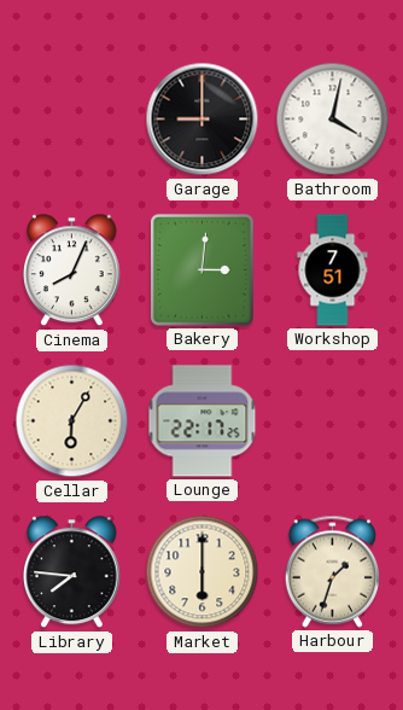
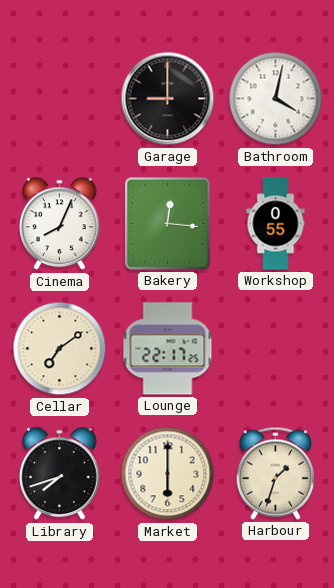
Bakery: 3:01 -> 12:16 (168, 224)
Workshop: 7:51 -> 0:55 (276, 224)
Cellar: 6:05 -> 7:09 (60, 349)
Library: 7:46 -> 7:42 (60, 474)
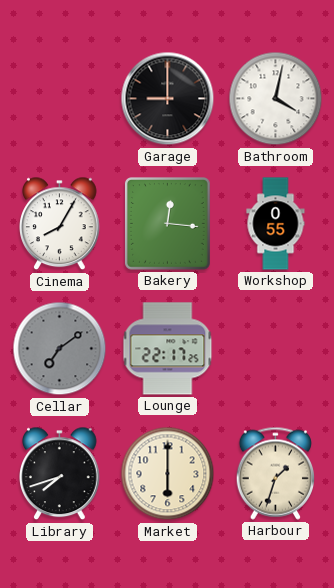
Cinema: 8:04 -> 8:05 (60, 224)
Cellar dial: cream -> grey (60, 349)
